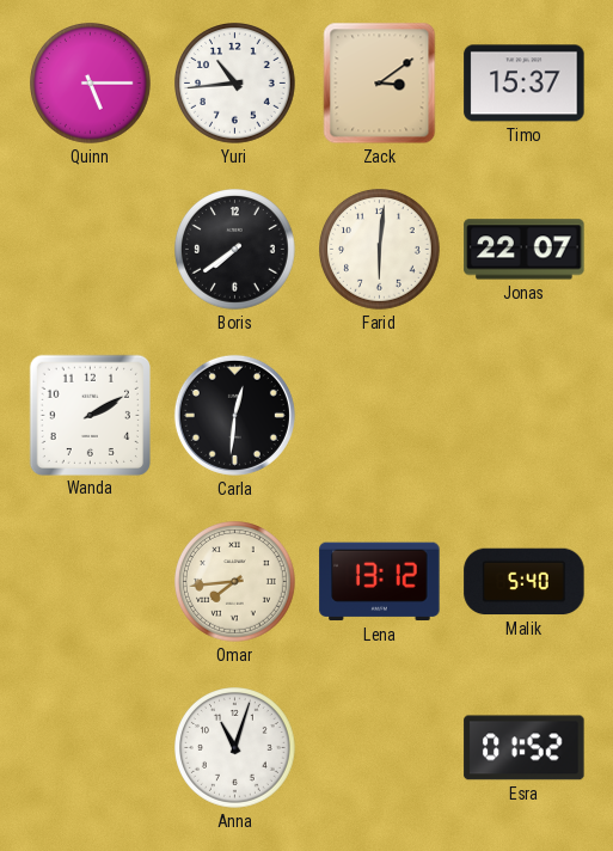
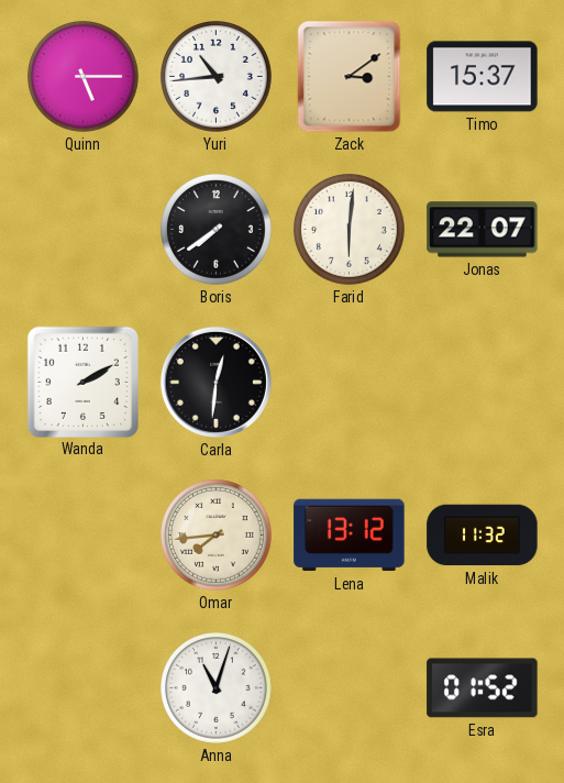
Malik: 5:40 -> 11:32 (483, 536)
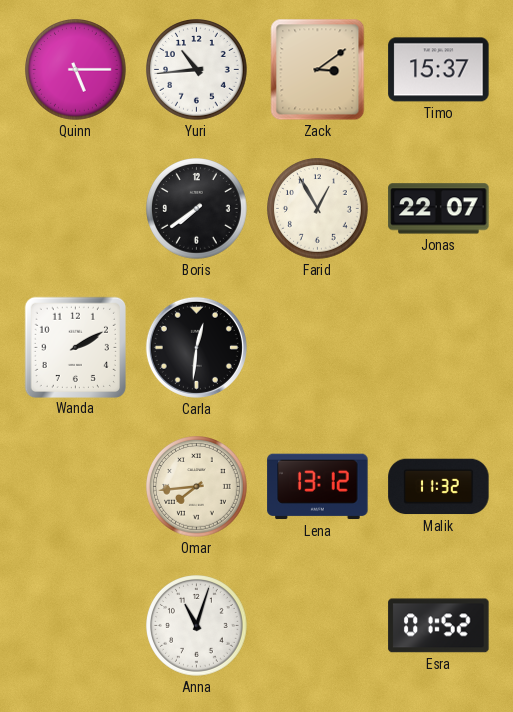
Farid: 6:01 -> 12:55 (318, 209)
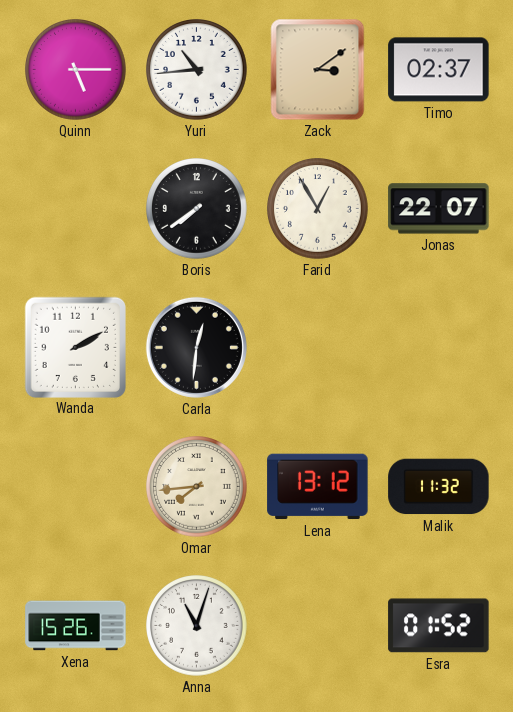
Timo: 15:37 -> 02:37 (439, 70)
Xena: none -> 15:26 (76, 626)
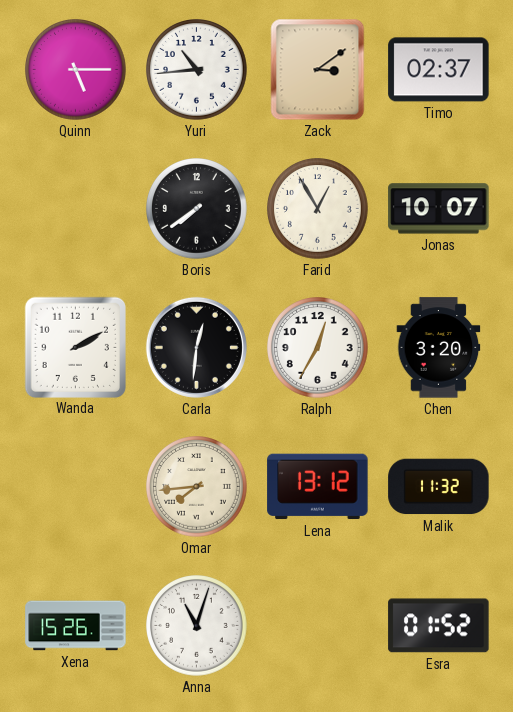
Jonas: 22:07 -> 10:07 (439, 209)
Ralph: none -> 12:35 (318, 348)
Chen: none -> 3:20 (439, 348)
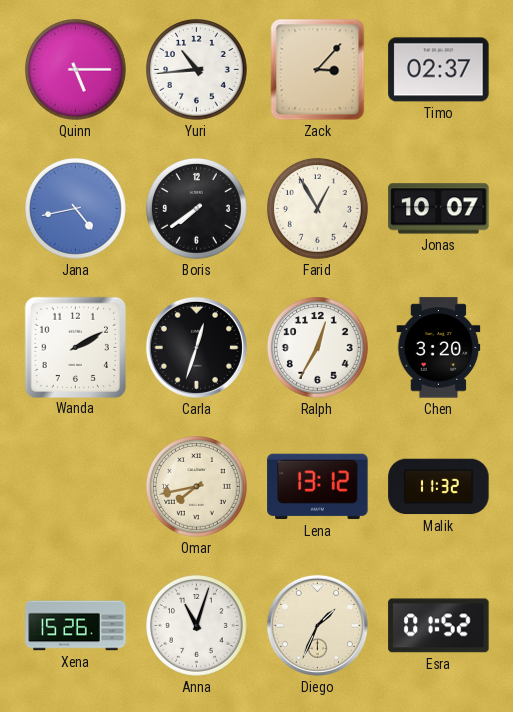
Zack: 3:09 -> 3:07 (318, 70)
Jana: none -> 4:43 (76, 209)
Carla: 12:31 -> 12:33 (196, 347)
Omar: 7:44 -> 7:43 (197, 487)
Diego: none -> 1:34 (317, 625)
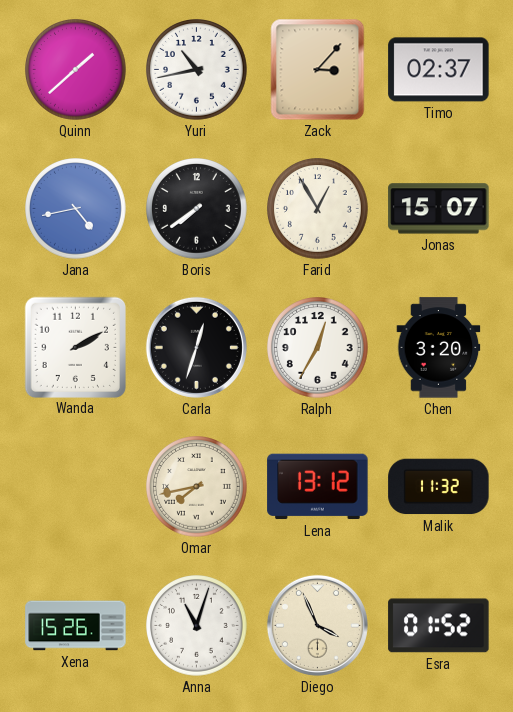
Quinn: 5:15 -> 1:38 (76, 70)
Yuri: 10:44 -> 10:43 (197, 70)
Jonas: 10:07 -> 15:07 (439, 209)
Diego: 1:34 -> 3:56 (317, 625)
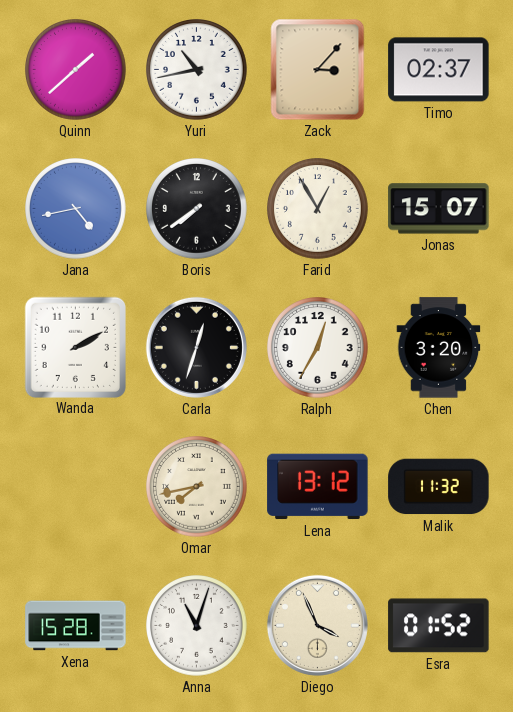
Xena: 15:26 -> 15:28 (76, 626)
